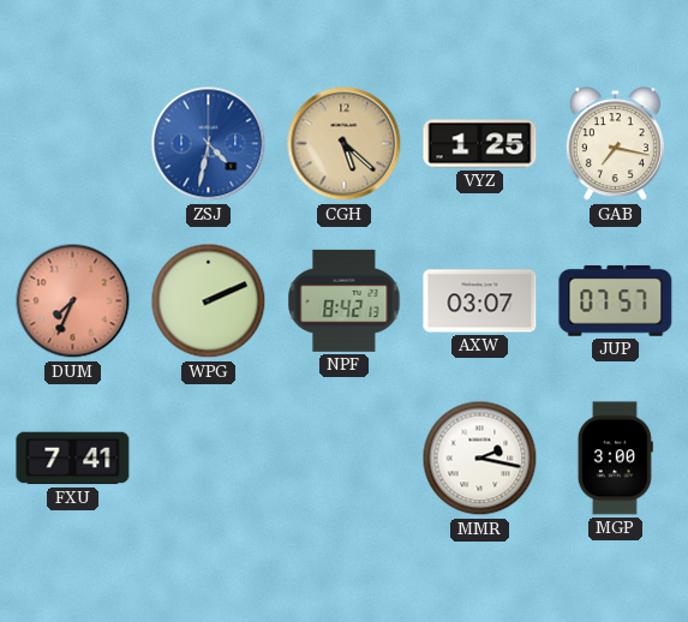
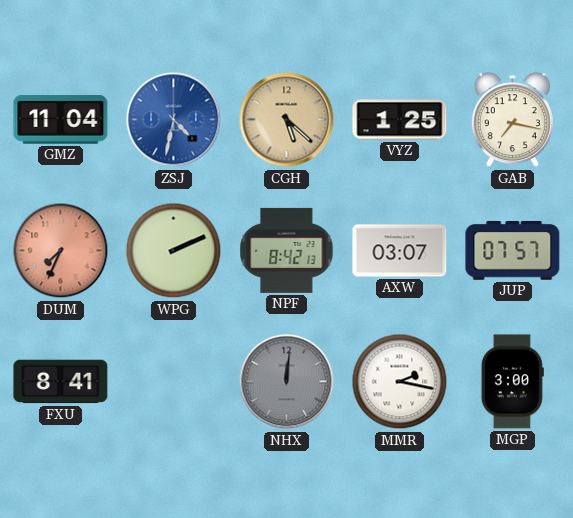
GMZ: none -> 11:04 (61, 120)
FXU: 7:41 -> 8:41 (61, 382)
NHX: none -> 12:01 (287, 382)
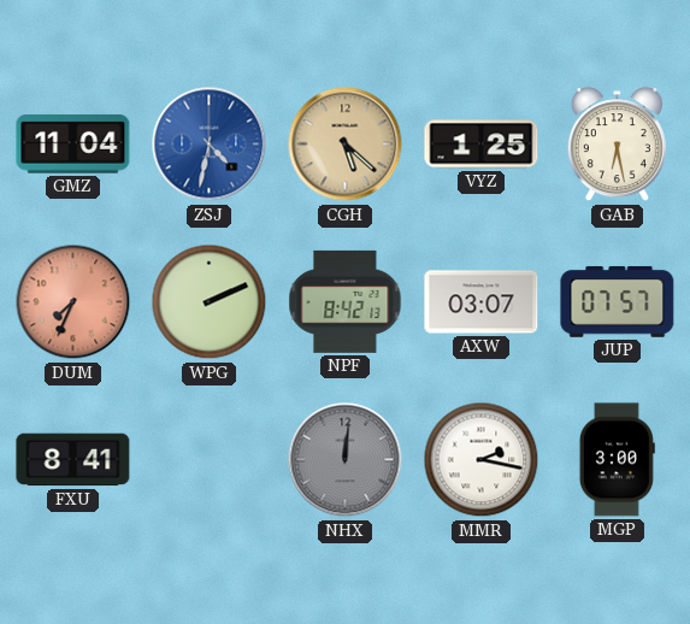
GAB: 7:17 -> 6:28 (617, 145)
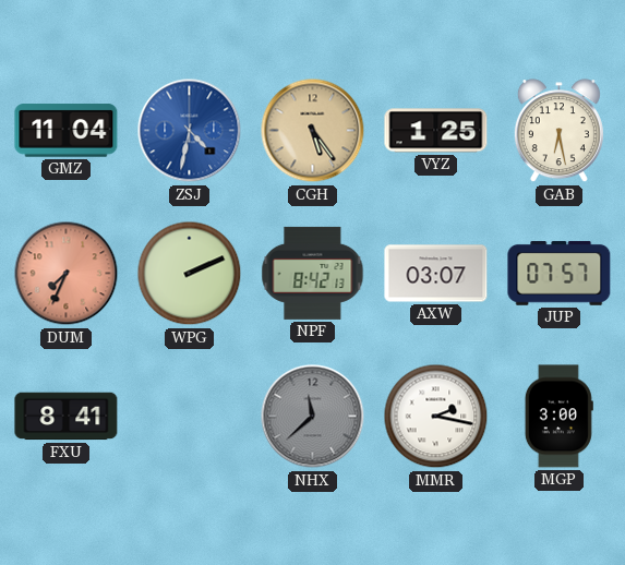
CGH: 5:22 -> 5:24 (313, 131)
NHX: 12:01 -> 11:38 (313, 417)
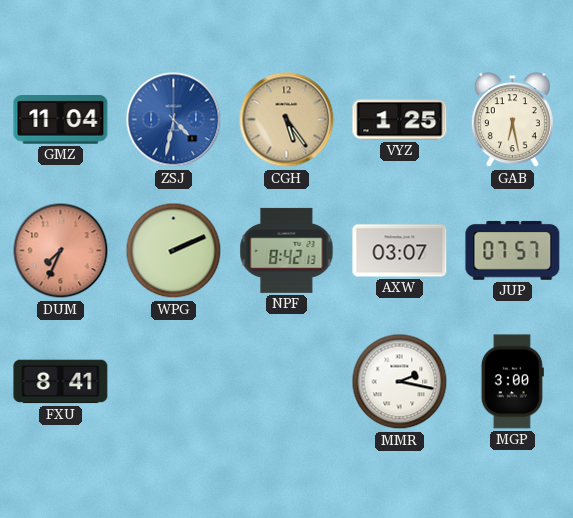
NHX: 11:38 -> none (313, 417)
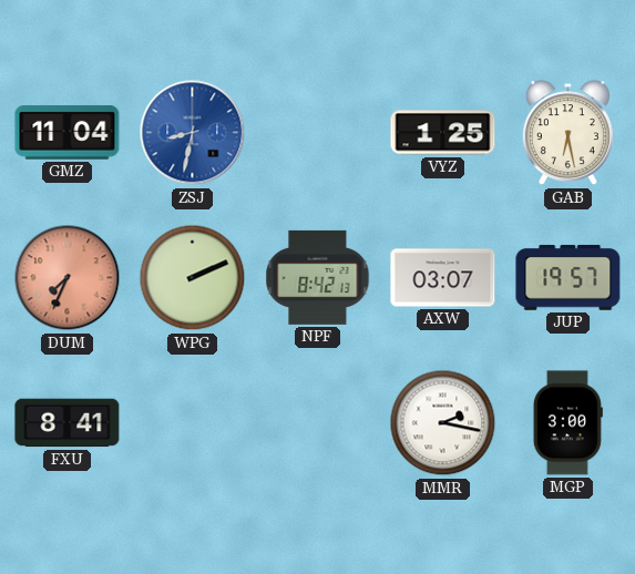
ZSJ: 4:32 -> 8:32 (193, 133)
CGH: 5:24 -> none (287, 120)
JUP: 07:57 -> 19:57 (569, 277)
